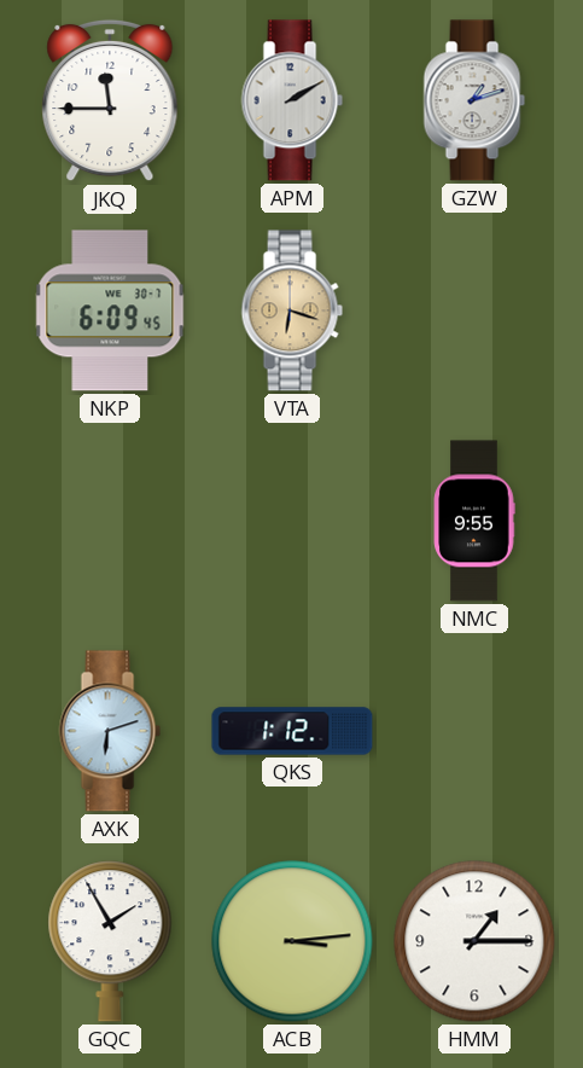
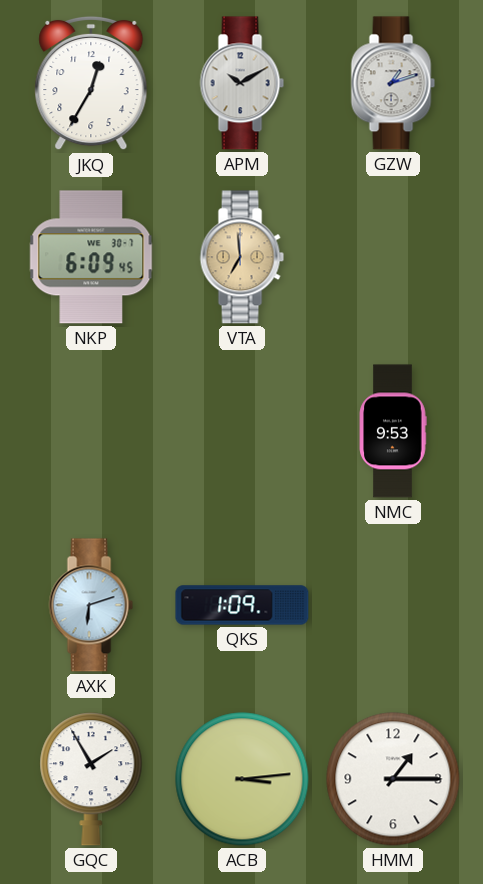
JKQ: 11:45 -> 12:35 (91, 83)
APM: 2:10 -> 10:10 (242, 83)
VTA: 6:18 -> 6:59 (242, 257)
NMC: 9:55 -> 9:53 (393, 431)
QKS: 1:12 -> 1:09 (242, 605)
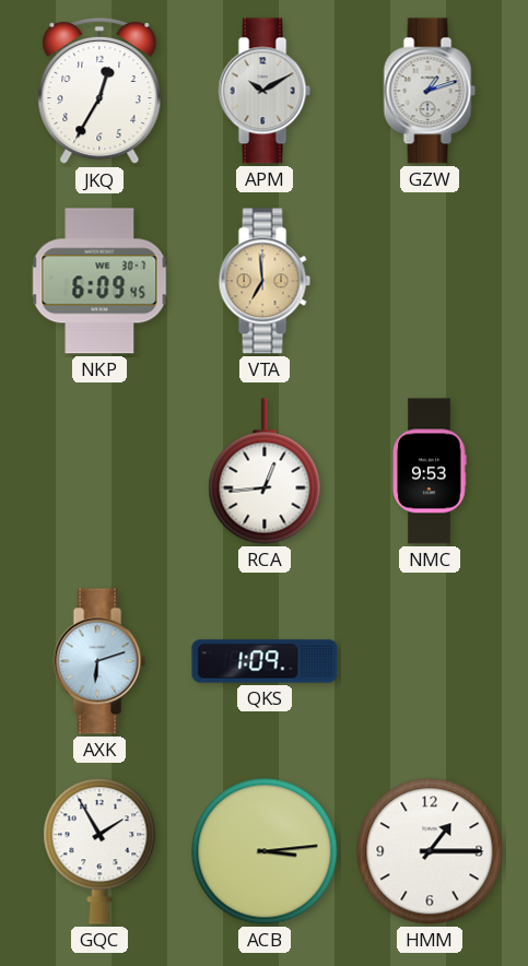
RCA: none -> 12:44 (265, 471)
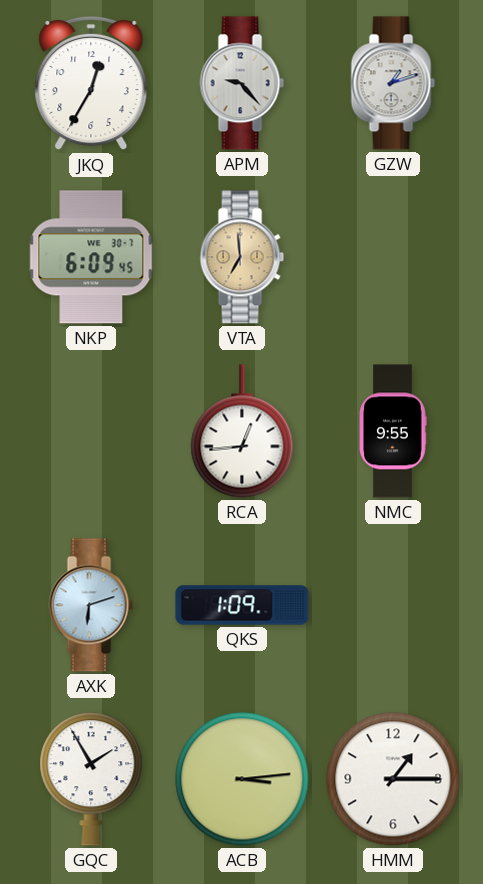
APM: 10:10 -> 9:23 (242, 83)
NMC: 9:53 -> 9:55 (393, 431)
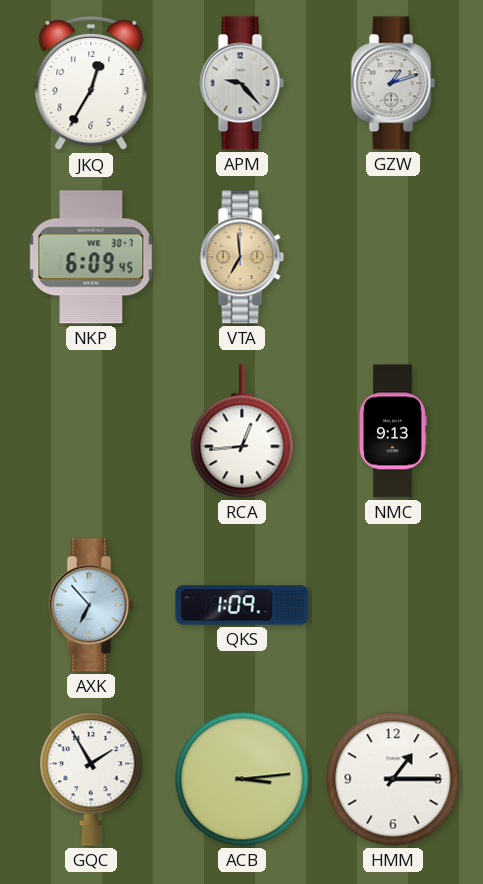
NMC: 9:55 -> 9:13 (393, 431)
AXK: 6:12 -> 6:53 (91, 605)
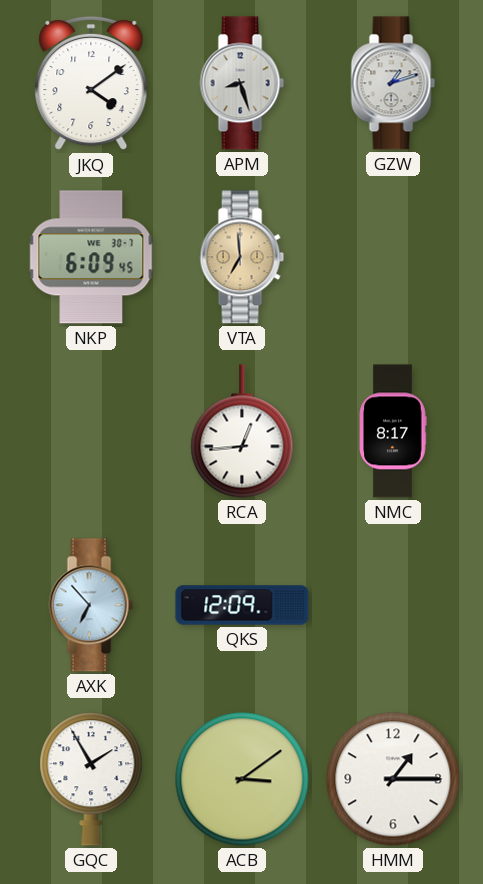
JKQ: 12:35 -> 4:09 (91, 83)
APM: 9:23 -> 8:27 (242, 83)
NMC: 9:13 -> 8:17 (393, 431)
QKS: 1:09 -> 12:09 (242, 605)
ACB: 3:14 -> 3:09 (242, 779)
